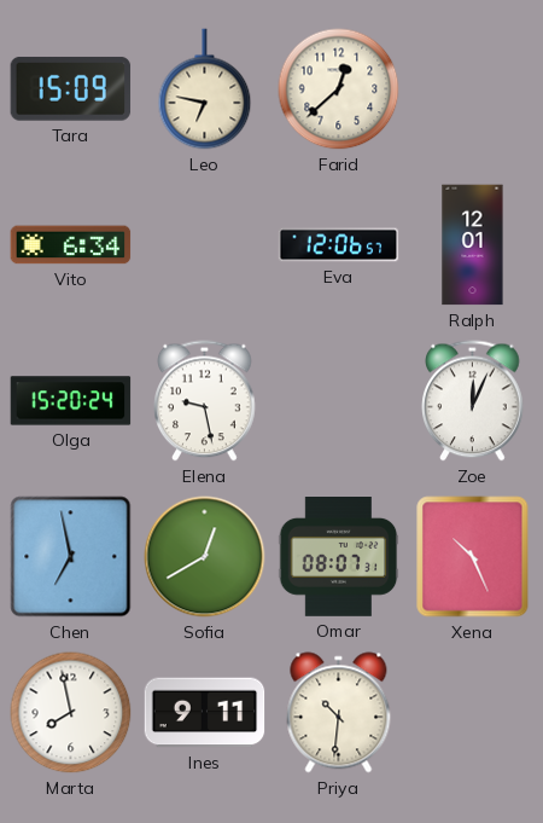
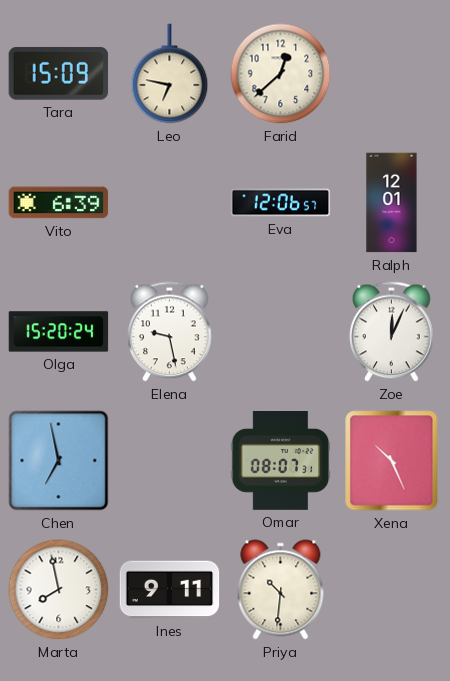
Vito: 6:34 -> 6:39 (59, 203)
Sofia: 12:40 -> none (205, 557)
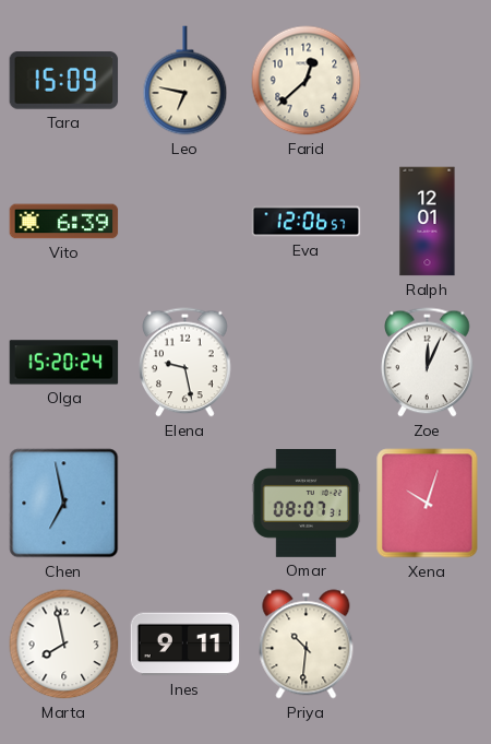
Xena: 10:26 -> 10:03 (428, 504)
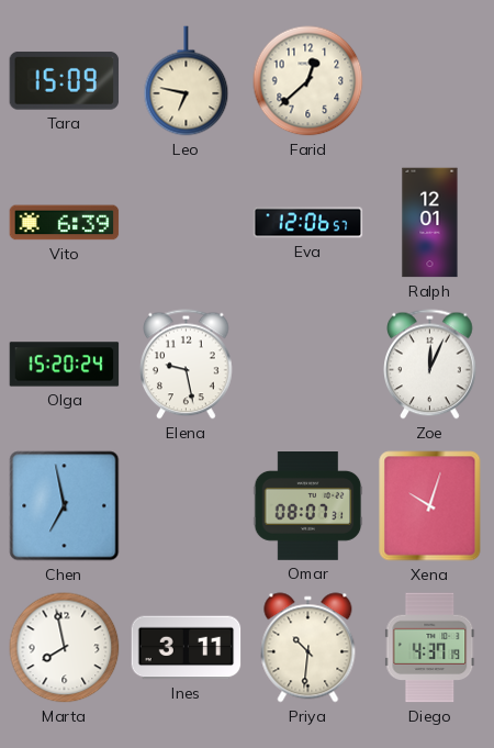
Ines: 9:11 -> 3:11 (187, 648)
Diego: none -> 4:37 (430, 648)
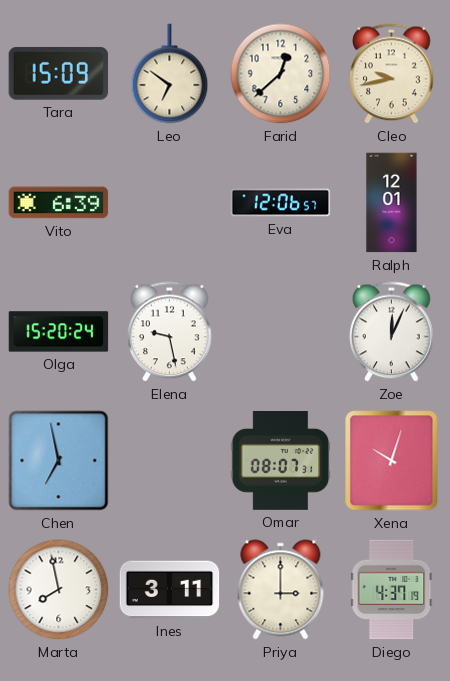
Leo: 6:47 -> 6:51 (170, 74)
Cleo: none -> 9:43 (392, 74)
Priya: 10:31 -> 3:00 (281, 590)
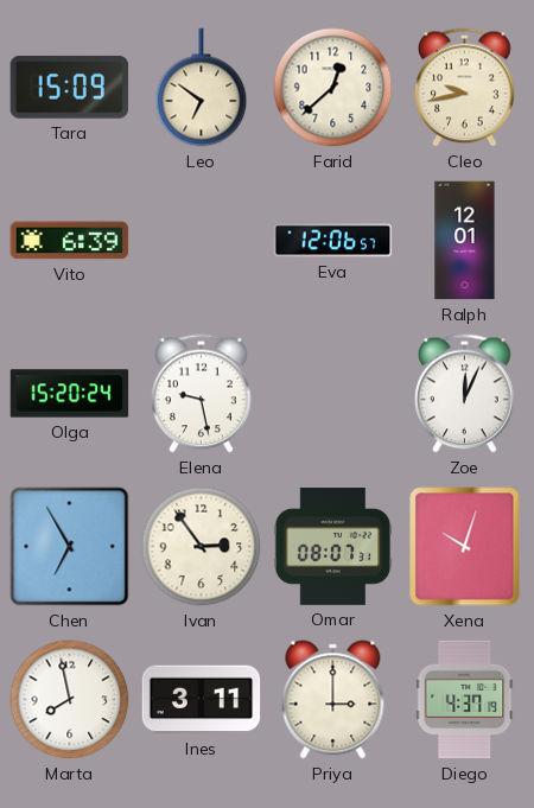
Chen: 6:58 -> 6:55 (70, 547)
Ivan: none -> 2:54 (202, 547)
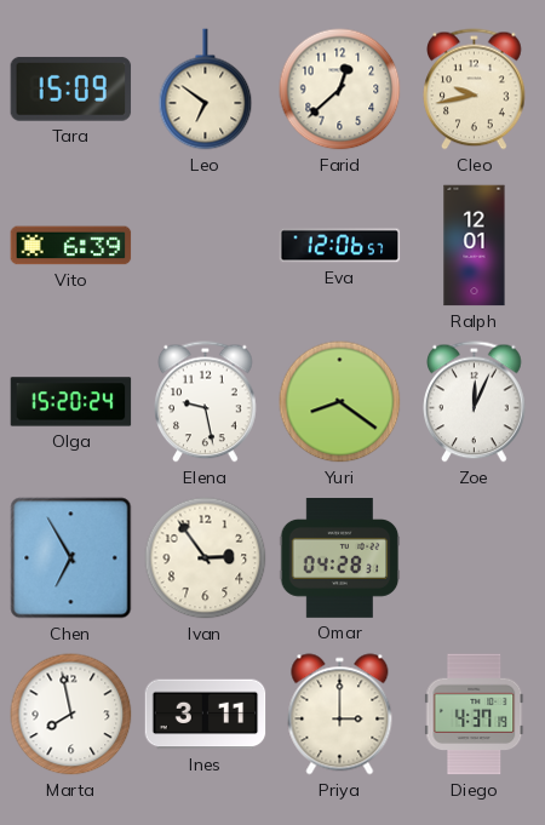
Yuri: none -> 8:21 (340, 402)
Omar: 08:07 -> 04:28 (340, 558)
Xena: 10:03 -> none (465, 547)
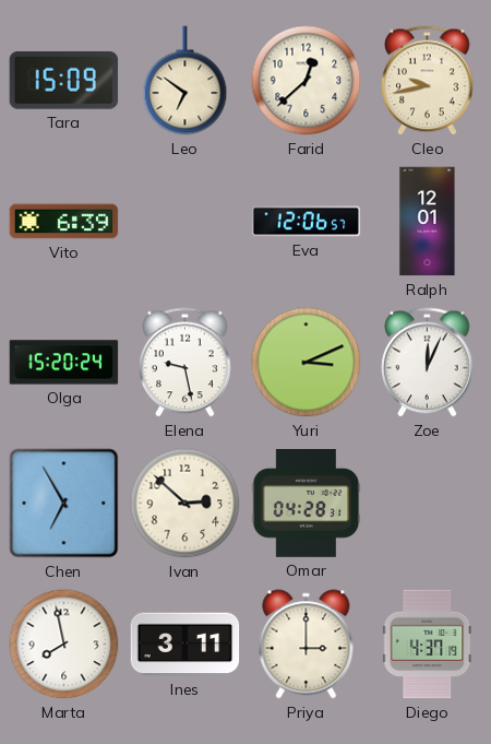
Yuri: 8:21 -> 3:11 (307, 363)
Ivan: 2:54 -> 2:52 (185, 504)
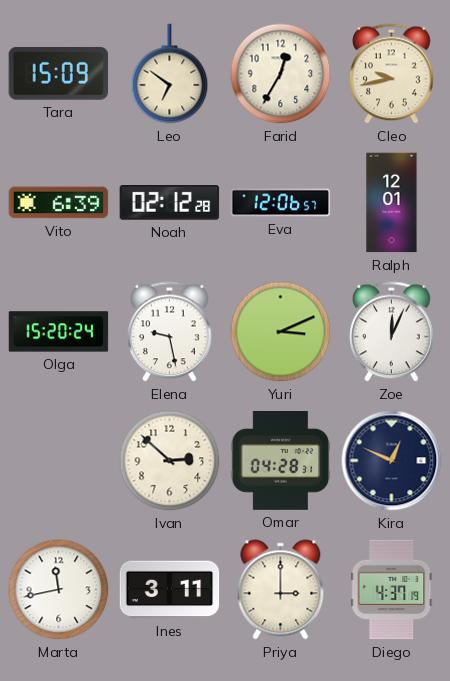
Farid: 12:38 -> 12:35 (281, 74)
Noah: none -> 02:12 (170, 203)
Chen: 6:55 -> none (64, 504)
Kira: none -> 12:49 (392, 461)
Marta: 7:58 -> 11:43 (59, 590)
